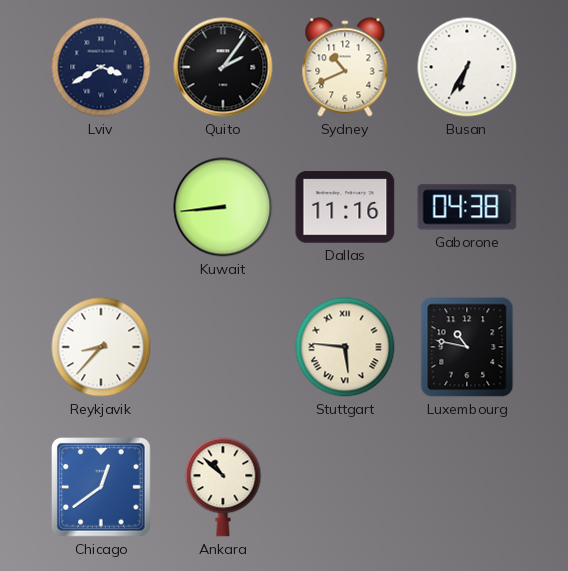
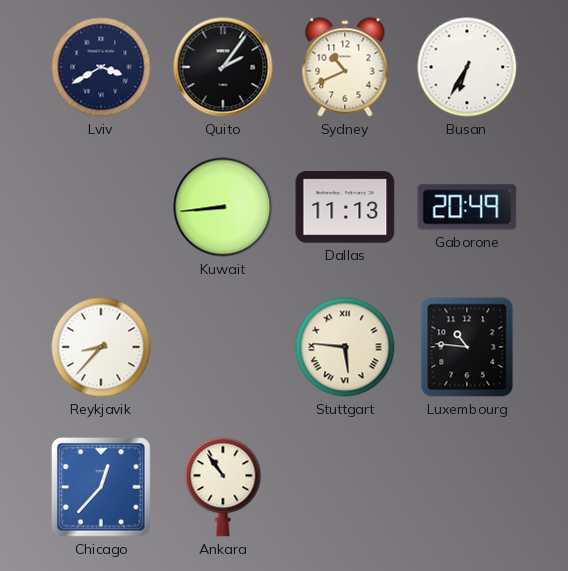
Dallas: 11:16 -> 11:13 (345, 207)
Gaborone: 04:38 -> 20:49 (467, 207)
Luxembourg: 10:47 -> 10:46 (467, 347)
Chicago: 12:39 -> 12:37 (102, 488)
Ankara: 10:52 -> 10:54 (223, 487)
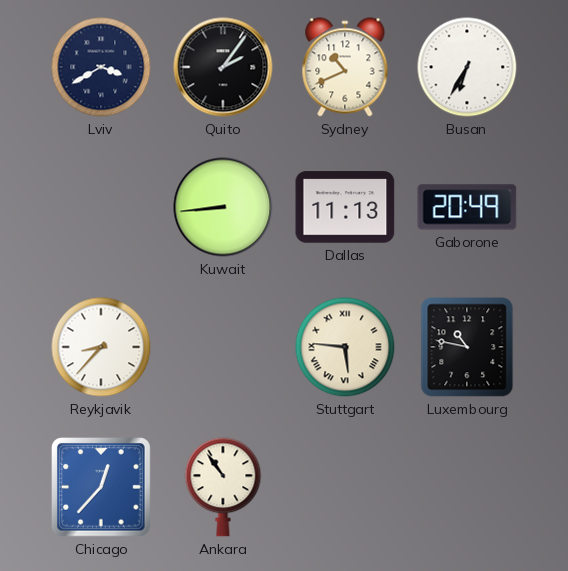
Luxembourg: 10:46 -> 10:47 (467, 347)
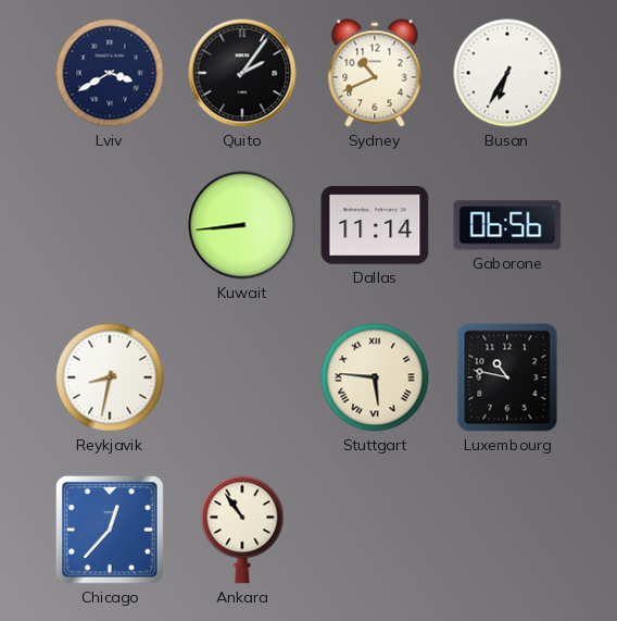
Dallas: 11:13 -> 11:14 (375, 225)
Gaborone: 20:49 -> 06:56 (507, 225)
Reykjavik: 8:37 -> 8:32 (110, 377)
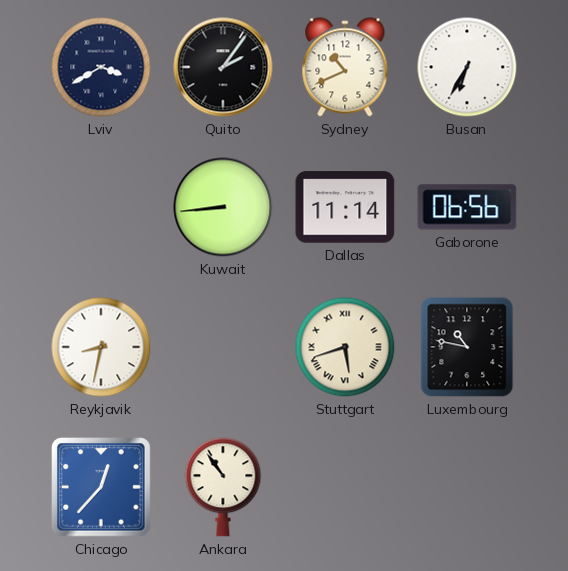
Stuttgart: 5:46 -> 5:42 (345, 347)
